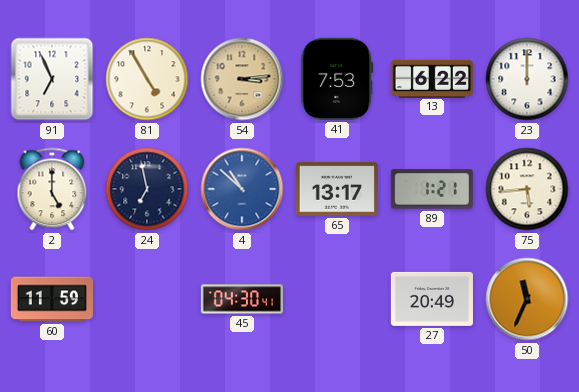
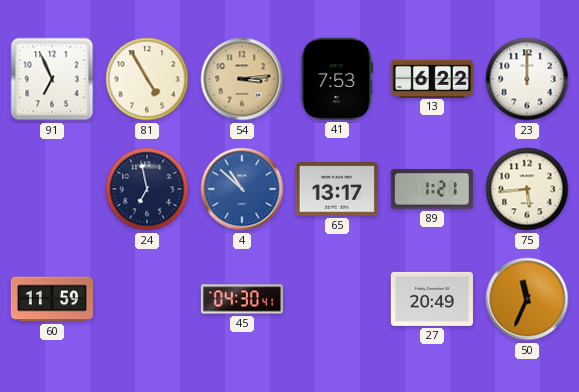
2: 5:00 -> none (52, 189)
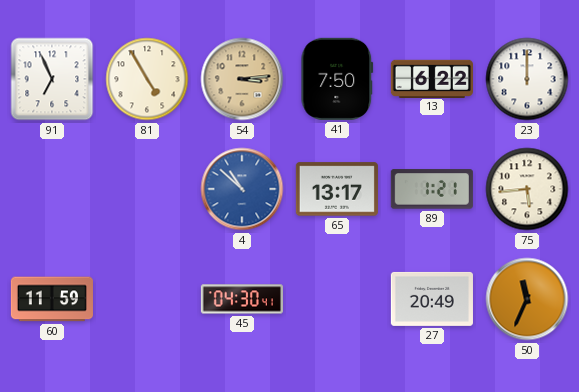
41: 7:53 -> 7:50 (337, 79)
24: 6:58 -> none (147, 189)
